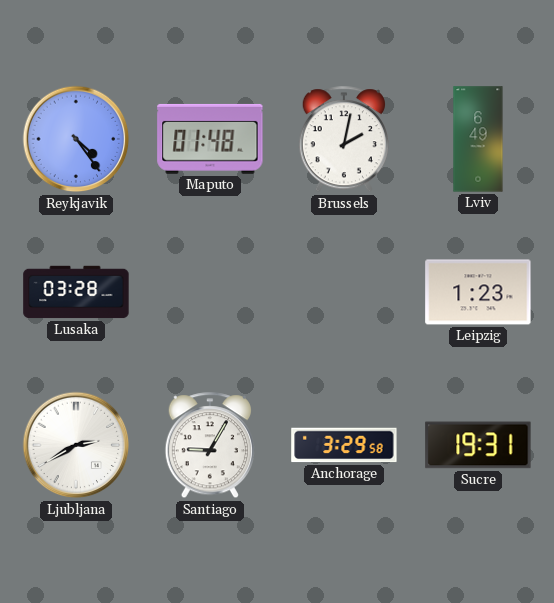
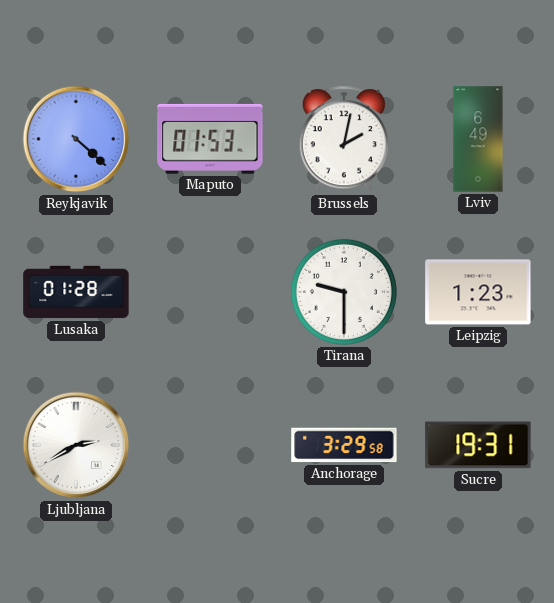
Reykjavik: 4:24 -> 4:22 (76, 139)
Maputo: 01:48 -> 01:53 (210, 139)
Lusaka: 03:28 -> 01:28 (76, 292)
Tirana: none -> 9:30 (344, 292)
Santiago: 9:05 -> none (210, 446)
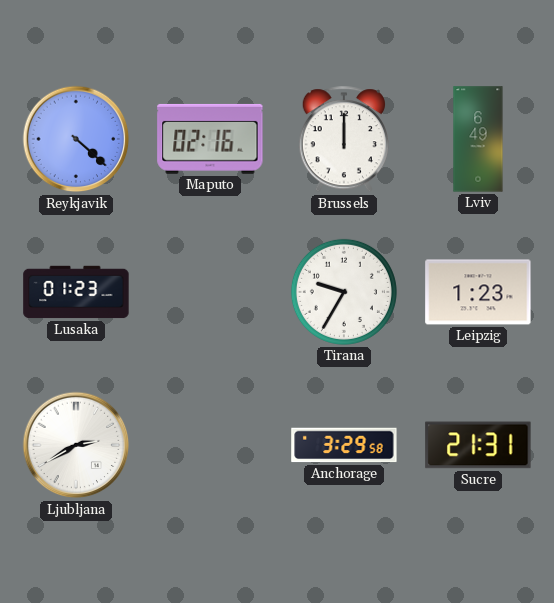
Maputo: 01:53 -> 02:16 (210, 139)
Brussels: 2:02 -> 12:00 (344, 140)
Lusaka: 01:28 -> 01:23 (76, 292)
Tirana: 9:30 -> 9:35 (344, 292)
Sucre: 19:31 -> 21:31 (478, 445)
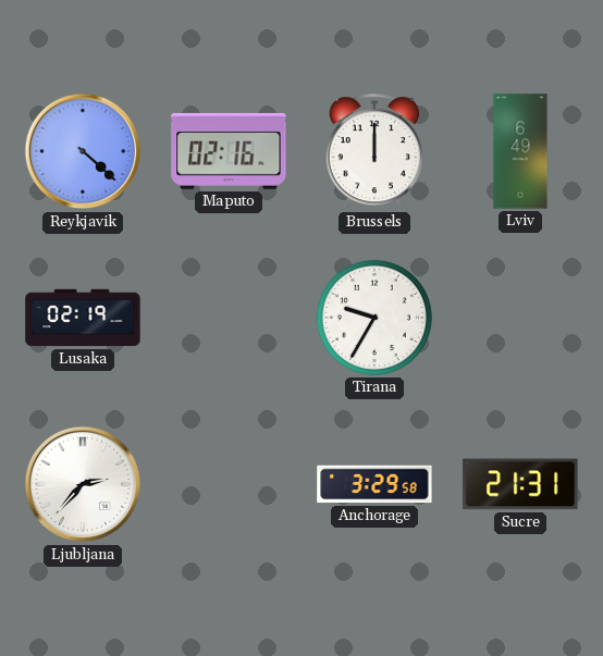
Lusaka: 01:23 -> 02:19 (83, 318)
Leipzig: 1:23 -> none (478, 292)
Ljubljana: 2:40 -> 2:37 (83, 484)
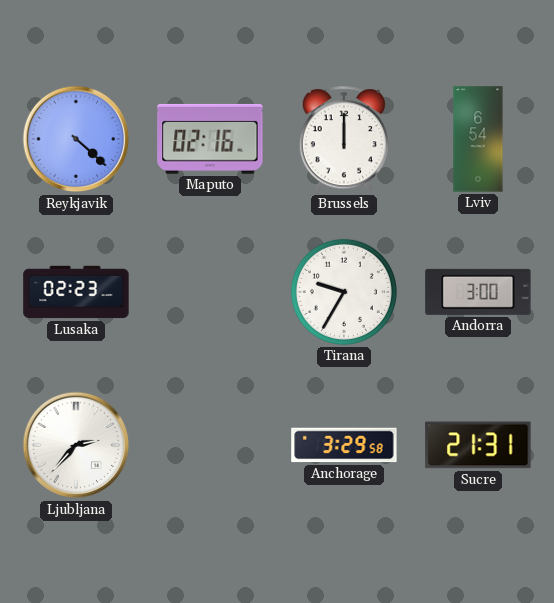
Lviv: 6:49 -> 6:54 (478, 139)
Lusaka: 02:19 -> 02:23 (76, 292)
Andorra: none -> 3:00 (478, 292)
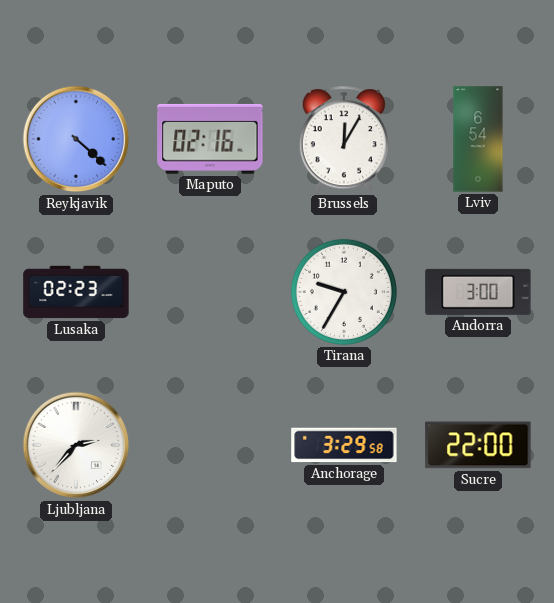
Brussels: 12:00 -> 12:05 (344, 140)
Sucre: 21:31 -> 22:00 (478, 445)
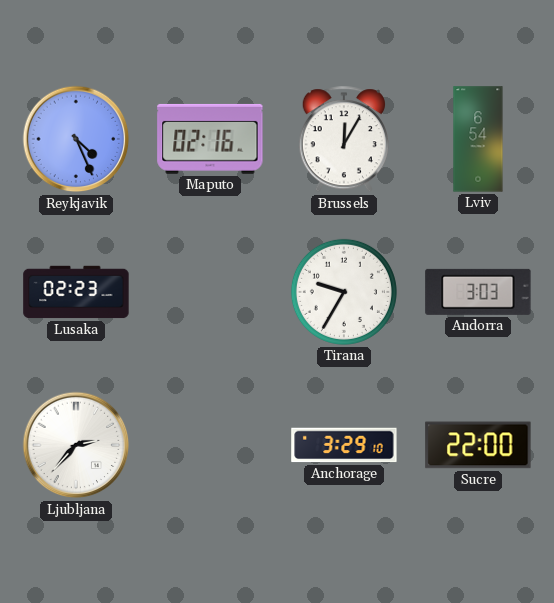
Reykjavik: 4:22 -> 4:26 (76, 139)
Andorra: 3:00 -> 3:03 (478, 292)
Anchorage: 3:29:58 -> 3:29:10 (344, 445)
